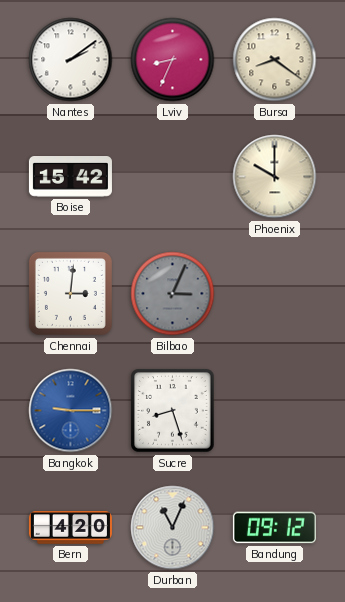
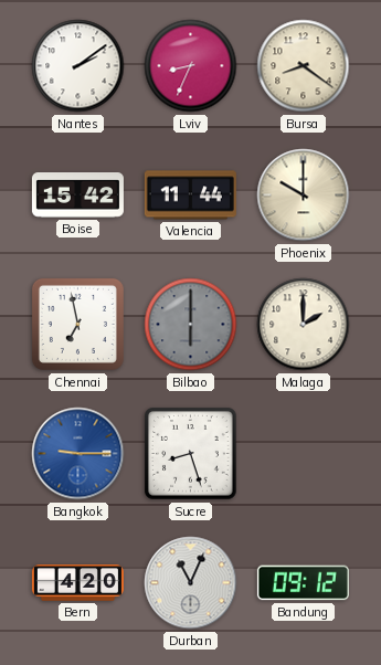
Valencia: none -> 11:44 (190, 196)
Chennai: 3:01 -> 6:58 (77, 324)
Bilbao: 3:04 -> 6:00 (191, 325)
Malaga: none -> 2:00 (304, 325)
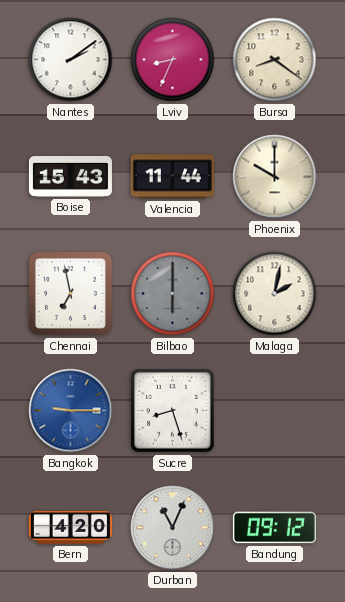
Boise: 15:42 -> 15:43 (70, 177)
Malaga: 2:00 -> 2:02 (275, 294)
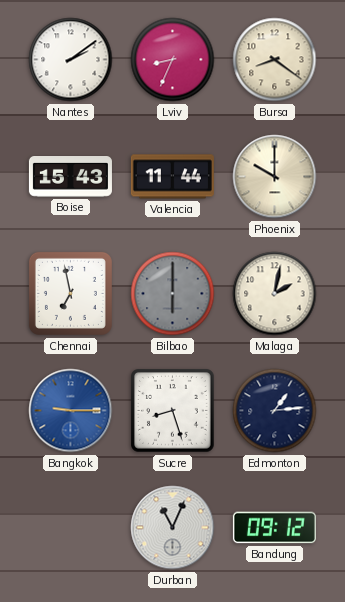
Edmonton: none -> 1:14 (275, 411)
Bern: 4:20 -> none (70, 528)
